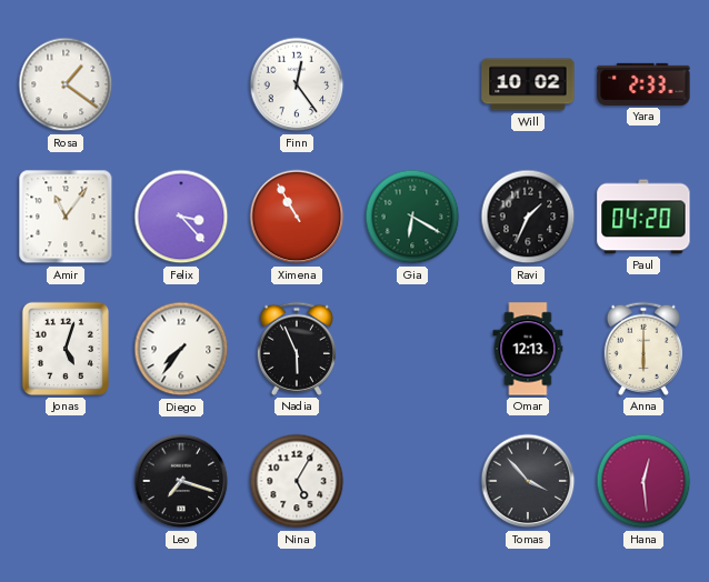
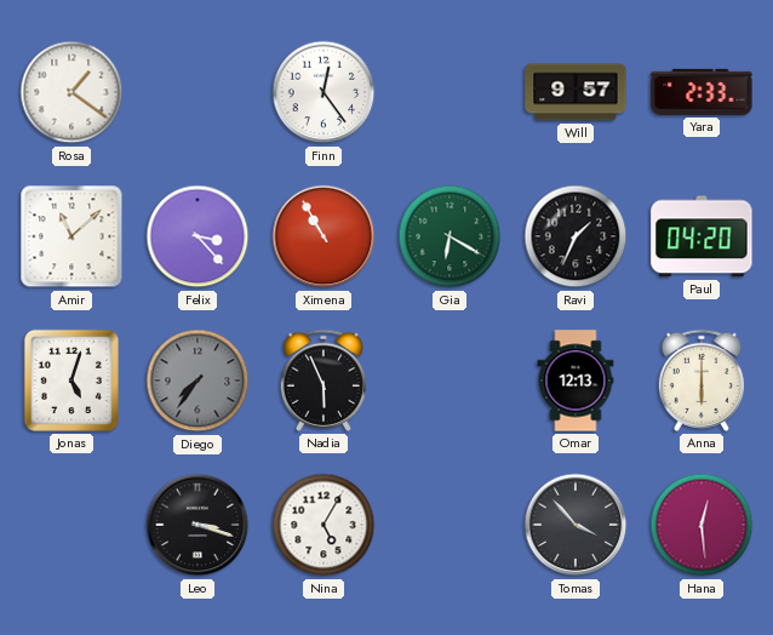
Will: 10:02 -> 9:57 (576, 92)
Amir: 11:06 -> 11:08 (71, 236)
Diego dial: white -> grey (197, 381)
Leo: 7:18 -> 3:18 (197, 525)
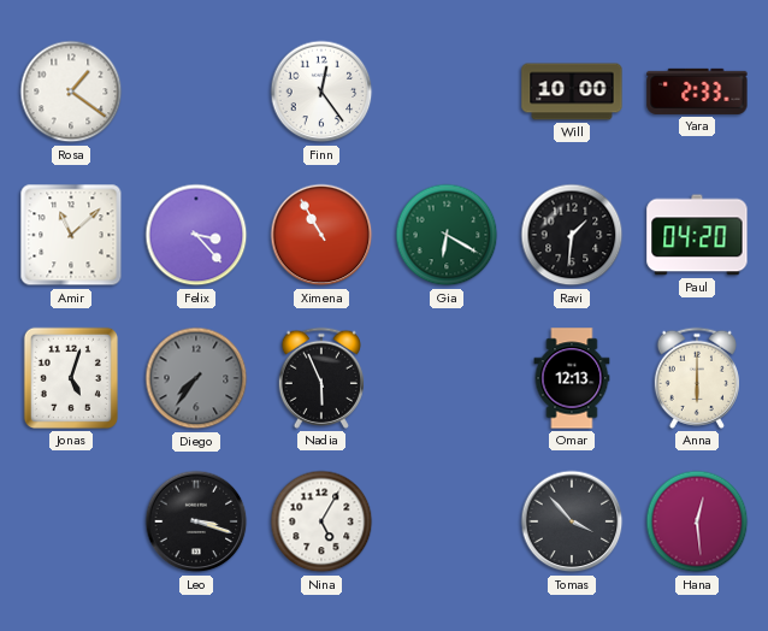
Will: 9:57 -> 10:00 (572, 92)
Ravi: 1:34 -> 1:31 (572, 235)
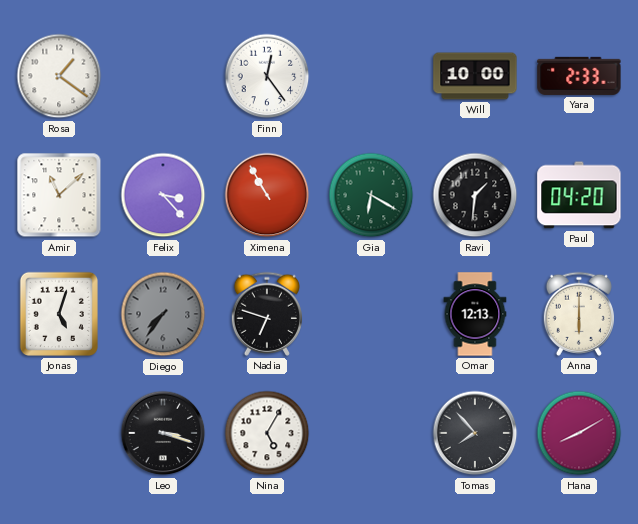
Nadia: 5:56 -> 6:48 (267, 314)
Tomas: 3:53 -> 7:53 (475, 433)
Hana: 12:29 -> 8:10 (579, 433)
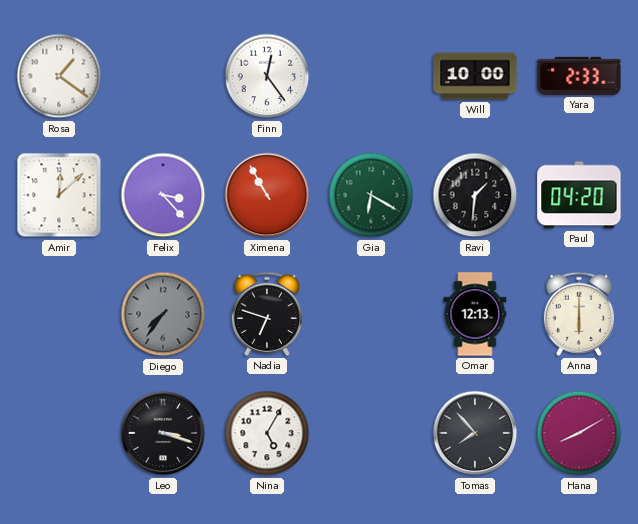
Amir: 11:08 -> 12:08 (59, 195)
Jonas: 5:03 -> none (59, 314)
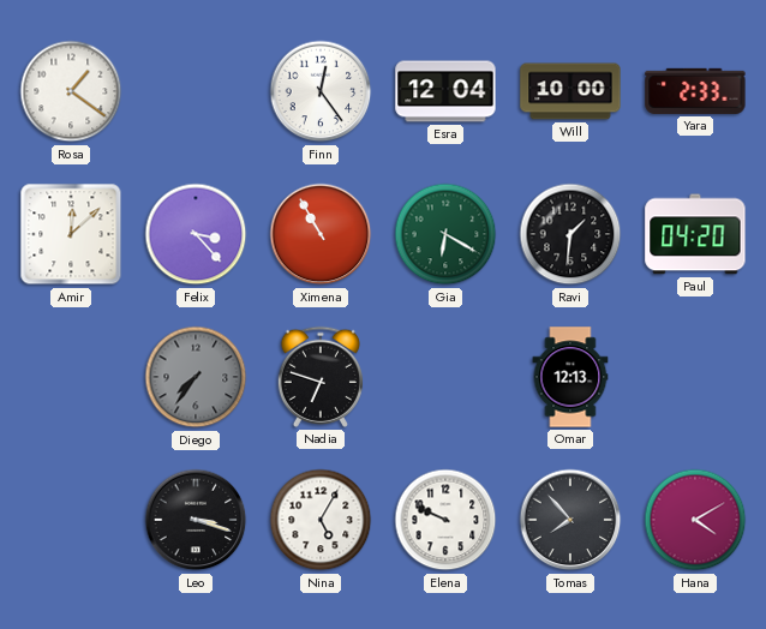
Esra: none -> 12:04 (445, 91)
Anna: 6:00 -> none (579, 314)
Elena: none -> 9:49 (445, 520)
Hana: 8:10 -> 4:10 (695, 520)
